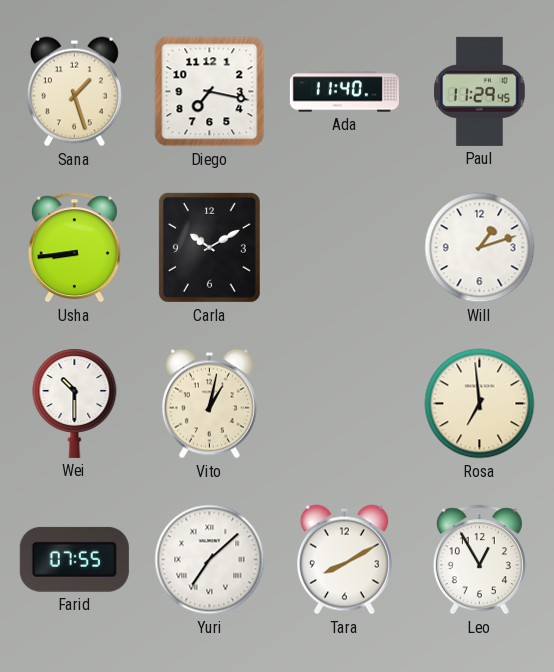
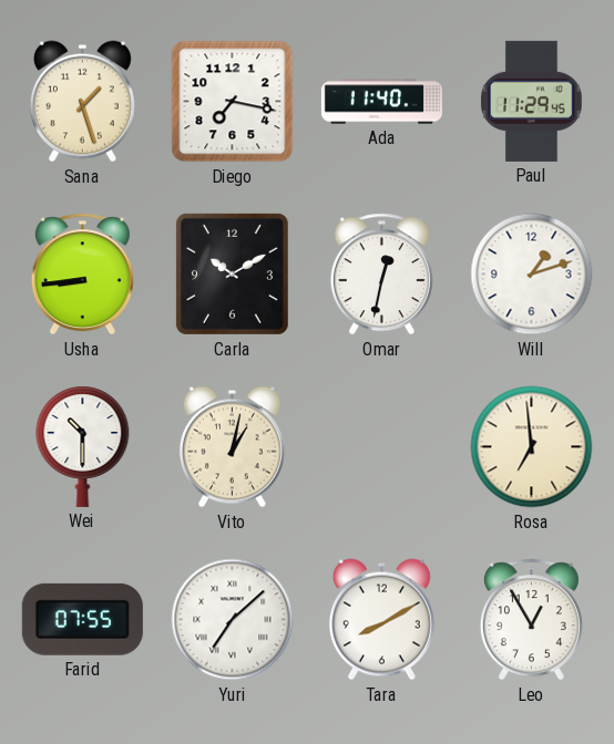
Omar: none -> 12:32 (381, 275)
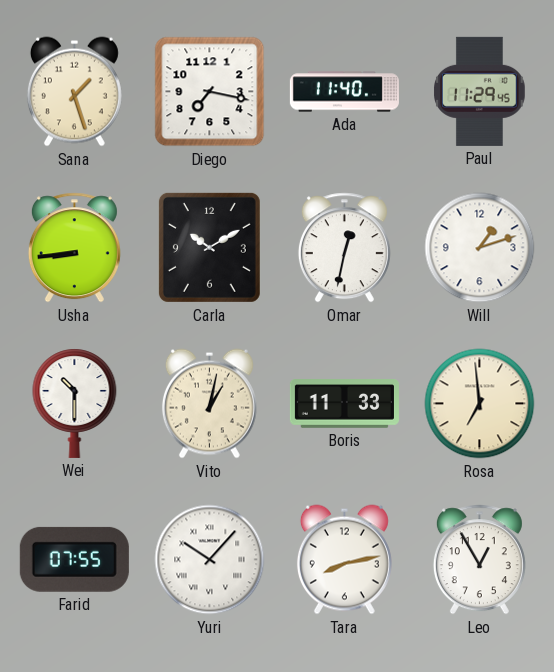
Boris: none -> 11:33 (344, 404)
Yuri: 7:08 -> 10:07 (210, 560)
Tara: 8:10 -> 8:13 (344, 560)
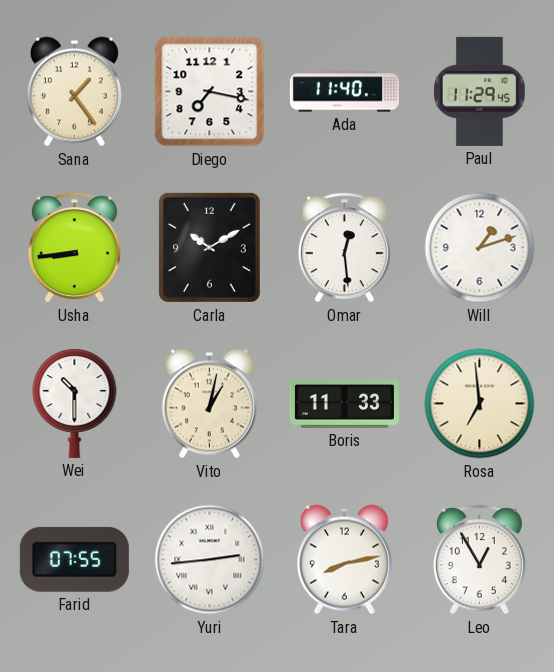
Sana: 1:27 -> 1:24 (74, 92)
Omar: 12:32 -> 12:29 (344, 248)
Yuri: 10:07 -> 2:44 (210, 560)
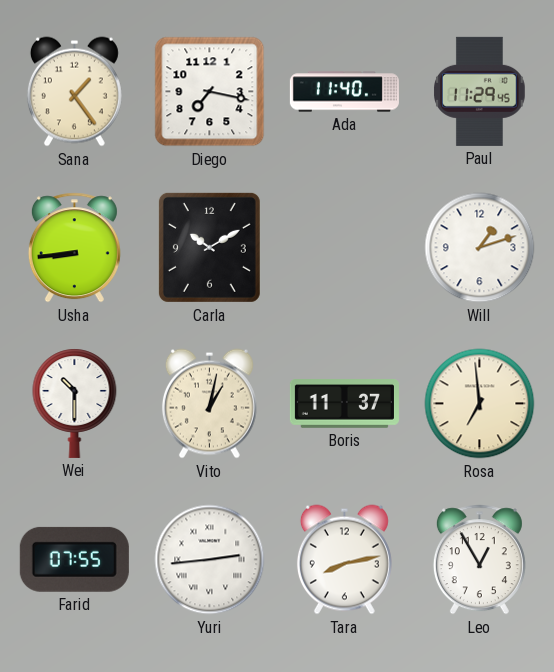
Omar: 12:29 -> none (344, 248)
Boris: 11:33 -> 11:37 (344, 404)
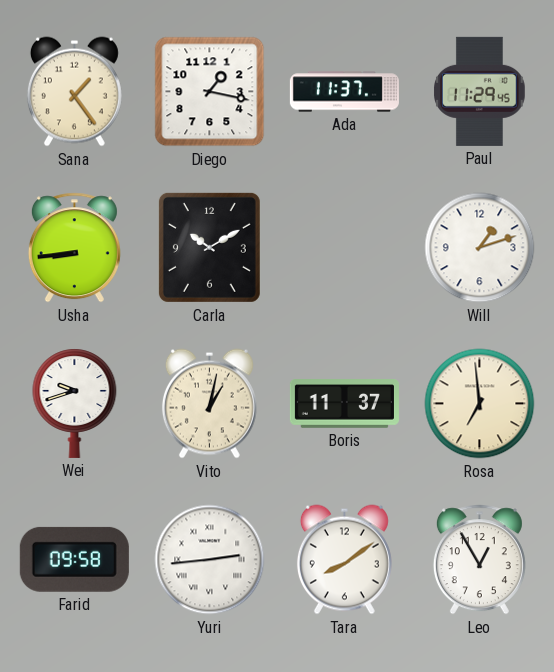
Diego: 7:17 -> 1:17 (210, 92)
Ada: 11:40 -> 11:37 (344, 92)
Wei: 10:30 -> 9:42 (75, 403)
Farid: 07:55 -> 09:58 (74, 559)
Tara: 8:13 -> 8:09 (344, 560)
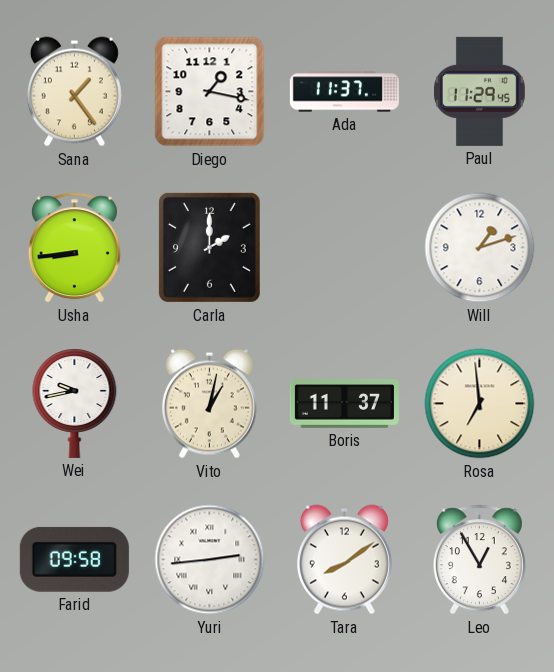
Carla: 10:10 -> 2:00 (209, 247)
Wei: 9:42 -> 9:43 (75, 403)
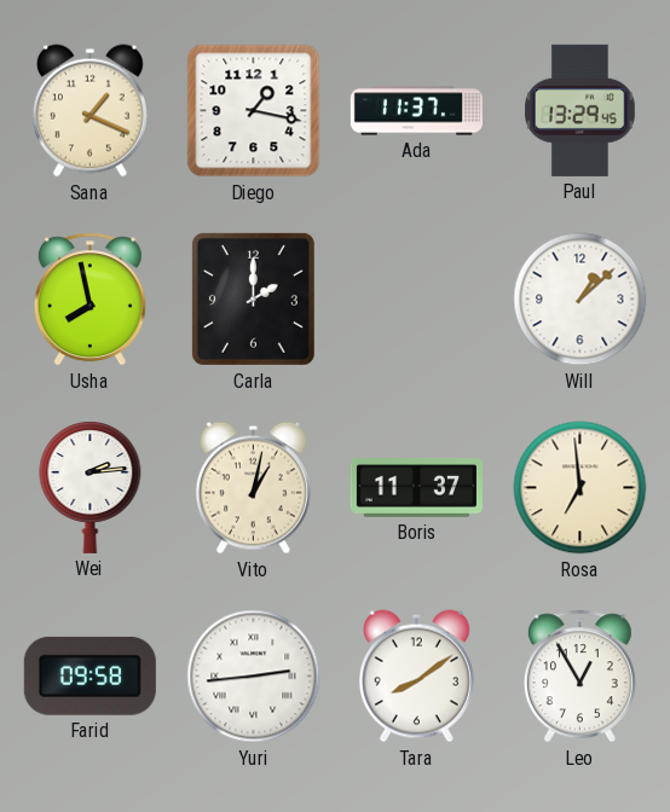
Sana: 1:24 -> 1:19 (89, 111)
Paul: 11:29 -> 13:29 (581, 110)
Usha: 8:44 -> 7:58 (89, 300)
Will: 1:12 -> 1:08 (581, 300)
Wei: 9:43 -> 2:14 (91, 487)
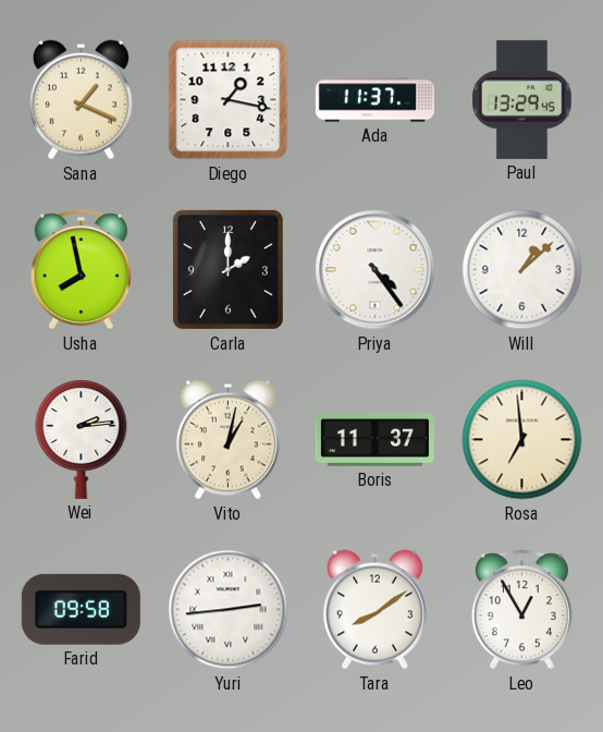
Priya: none -> 4:24 (376, 270)
